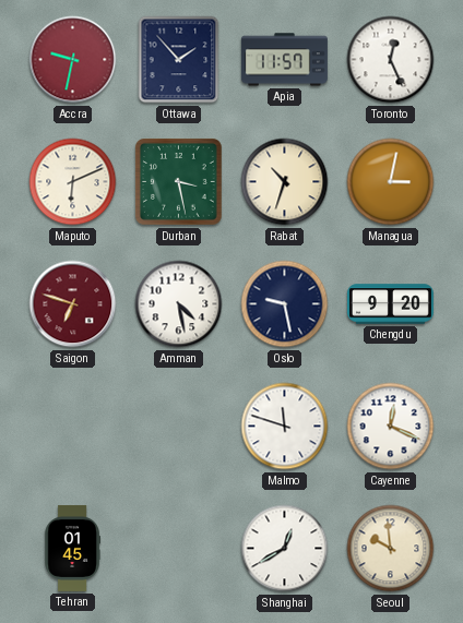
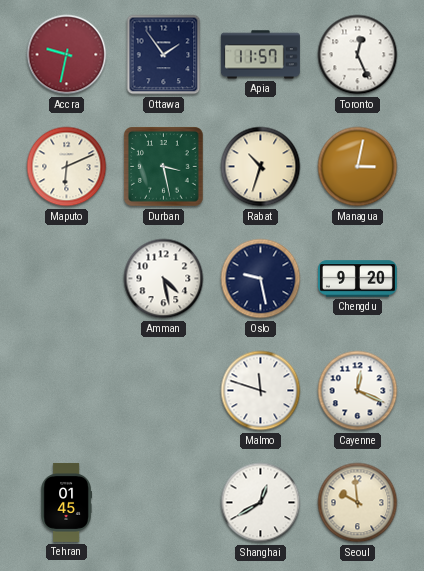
Ottawa: 1:53 -> 1:54 (164, 55)
Saigon: 6:48 -> none (73, 304)
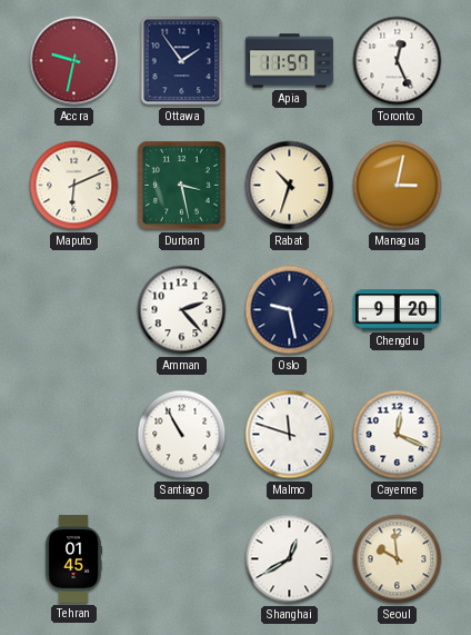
Amman: 4:28 -> 2:23 (182, 310)
Santiago: none -> 10:55 (182, 435)
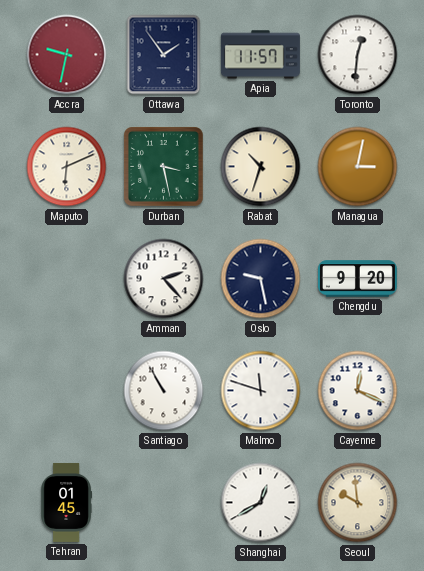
Toronto: 12:26 -> 12:31 (358, 55)
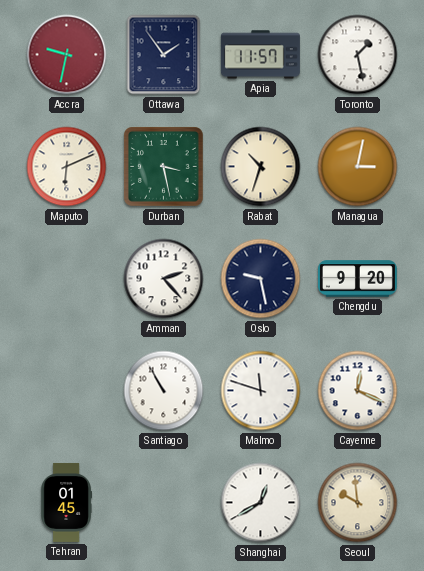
Toronto: 12:31 -> 1:28 (358, 55)
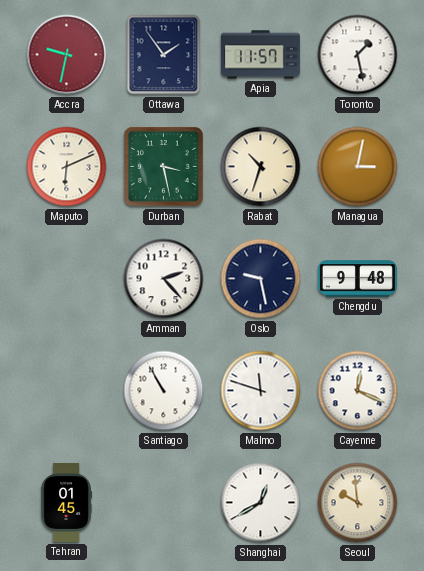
Chengdu: 9:20 -> 9:48 (357, 279)
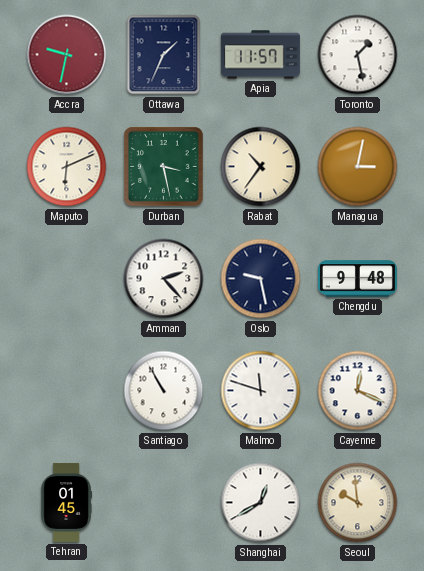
Ottawa: 1:54 -> 1:34 (164, 55)
Rabat: 10:33 -> 10:36 (261, 167)
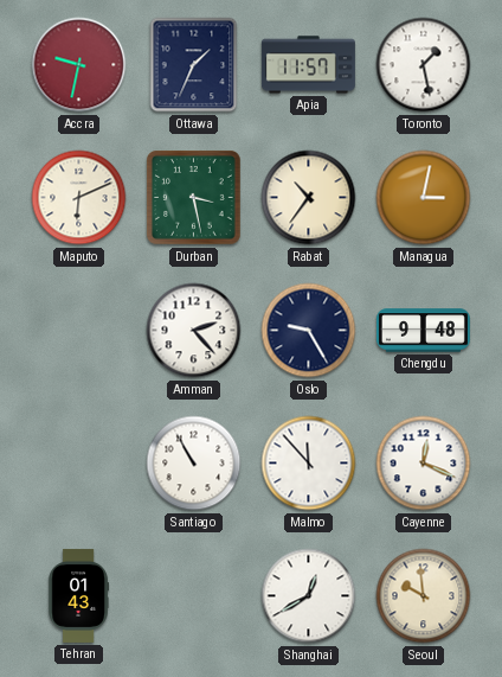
Oslo: 9:28 -> 9:25 (309, 331)
Malmo: 11:48 -> 11:53 (309, 464)
Tehran: 01:45 -> 01:43 (78, 595)
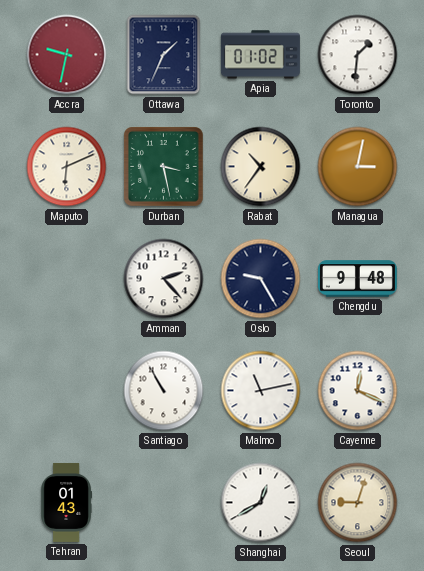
Apia: 11:57 -> 01:02 (260, 55)
Toronto: 1:28 -> 1:31 (358, 55)
Malmo: 11:53 -> 11:13 (261, 391)
Seoul: 9:59 -> 9:03 (358, 503)
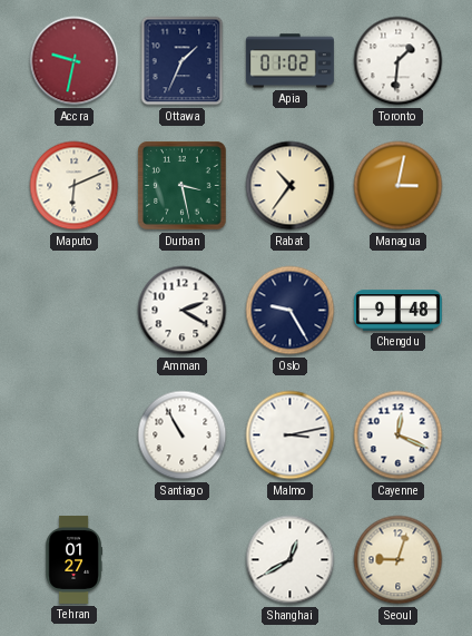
Amman: 2:23 -> 2:20 (183, 311)
Malmo: 11:13 -> 3:13 (291, 436)
Tehran: 01:43 -> 01:27 (73, 559)
